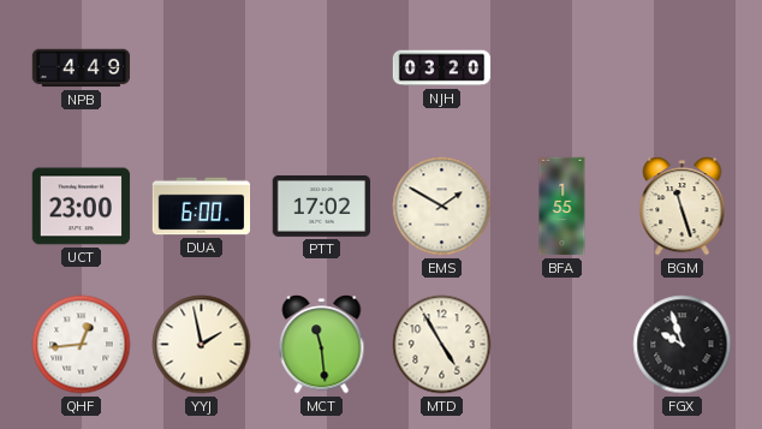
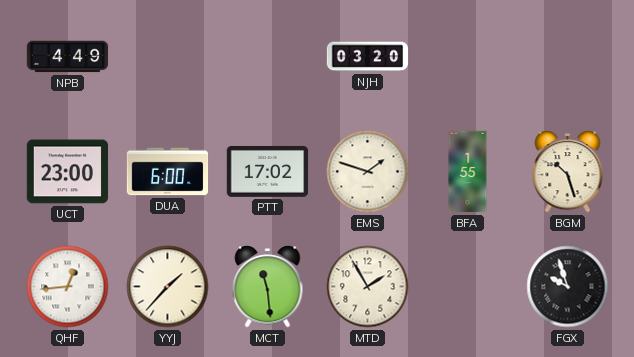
EMS: 1:50 -> 1:48 (368, 172)
BGM: 11:27 -> 10:27 (568, 172)
YYJ: 1:58 -> 1:37 (168, 287)
MTD: 4:55 -> 1:55 (368, 287)
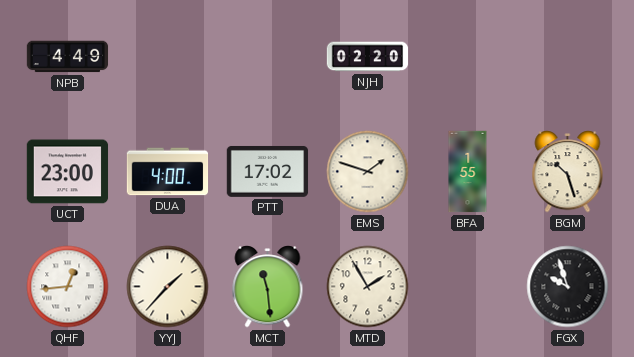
NJH: 03:20 -> 02:20 (368, 57)
DUA: 6:00 -> 4:00 (168, 172)
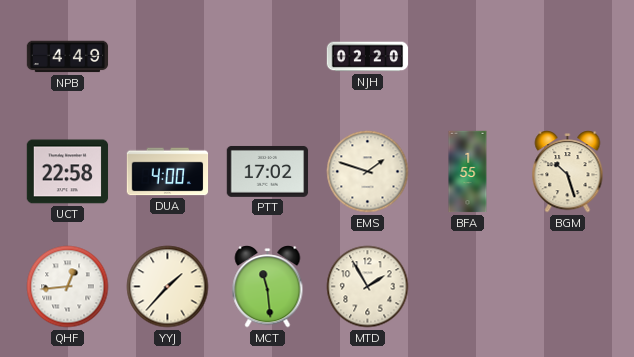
UCT: 23:00 -> 22:58 (68, 172)
FGX: 9:57 -> none (568, 287)
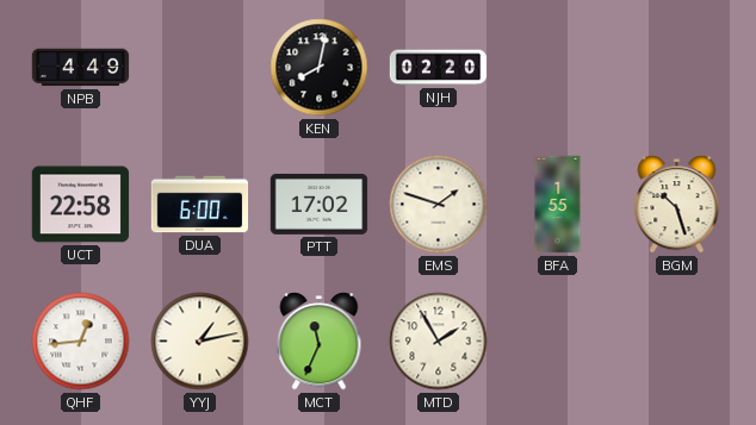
KEN: none -> 8:02 (320, 68)
DUA: 4:00 -> 6:00 (200, 205)
YYJ: 1:37 -> 1:13 (200, 342)
MCT: 11:29 -> 11:34 (320, 342)
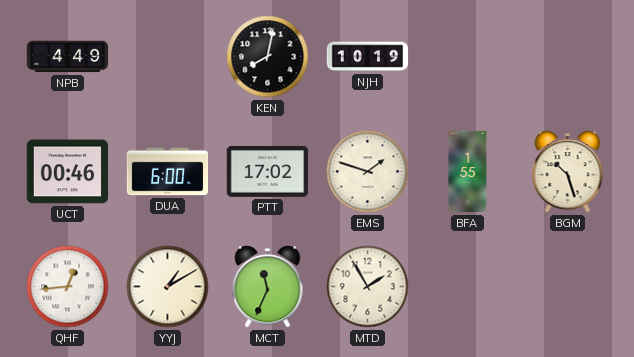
NJH: 02:20 -> 10:19 (368, 57)
UCT: 22:58 -> 00:46 (68, 172)
YYJ: 1:13 -> 1:10 (168, 287)
